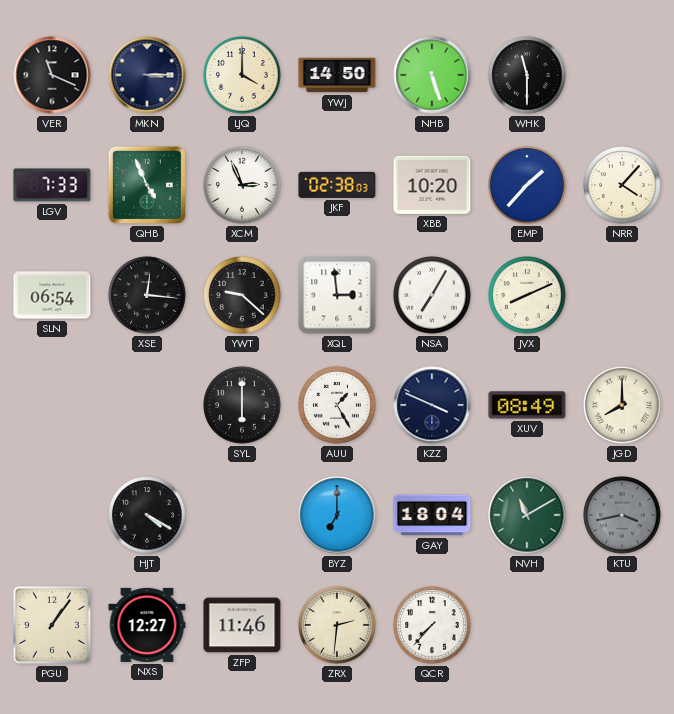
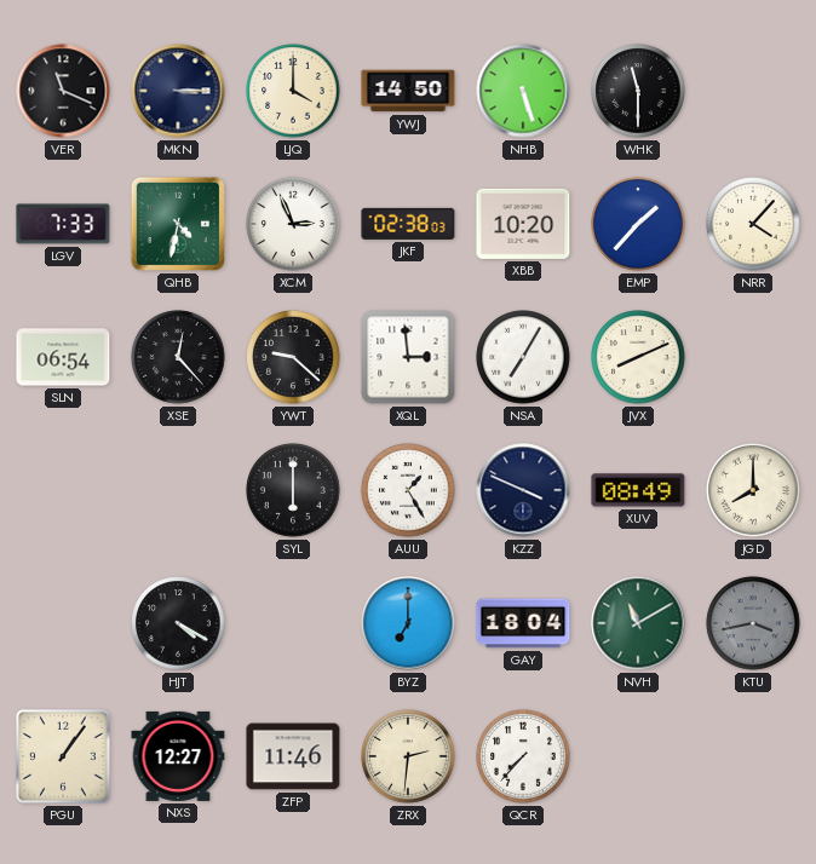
QHB: 4:56 -> 4:32 (178, 224)
XSE: 12:16 -> 12:23 (178, 357)
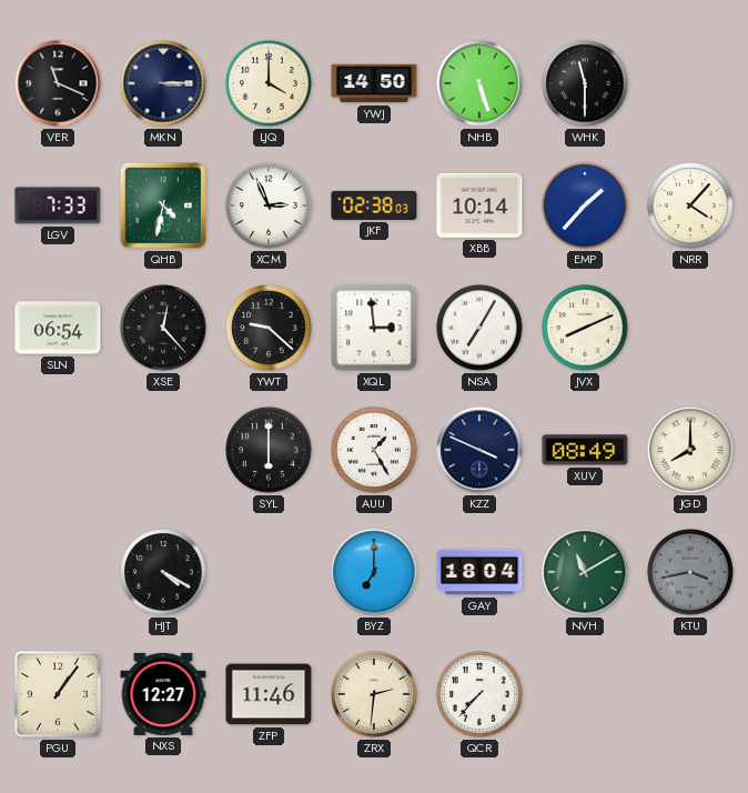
XBB: 10:20 -> 10:14 (479, 205)
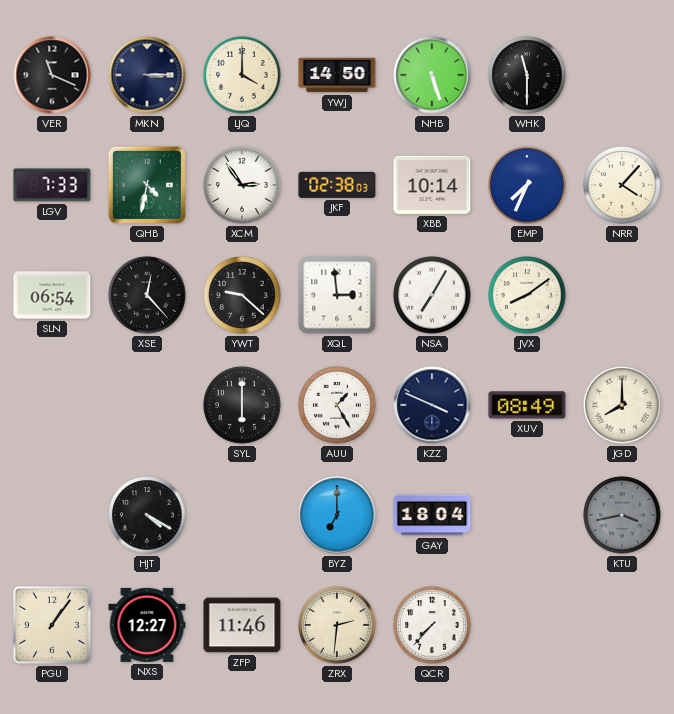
XCM: 2:56 -> 2:54 (242, 185)
EMP: 1:37 -> 7:34 (527, 185)
JVX: 8:11 -> 8:09 (527, 295)
NVH: 11:10 -> none (585, 572)
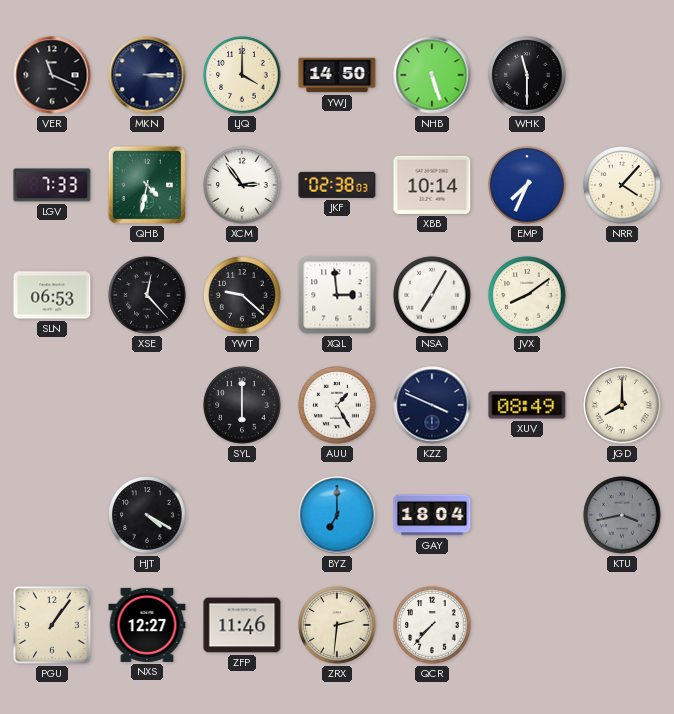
SLN: 06:54 -> 06:53 (52, 295)
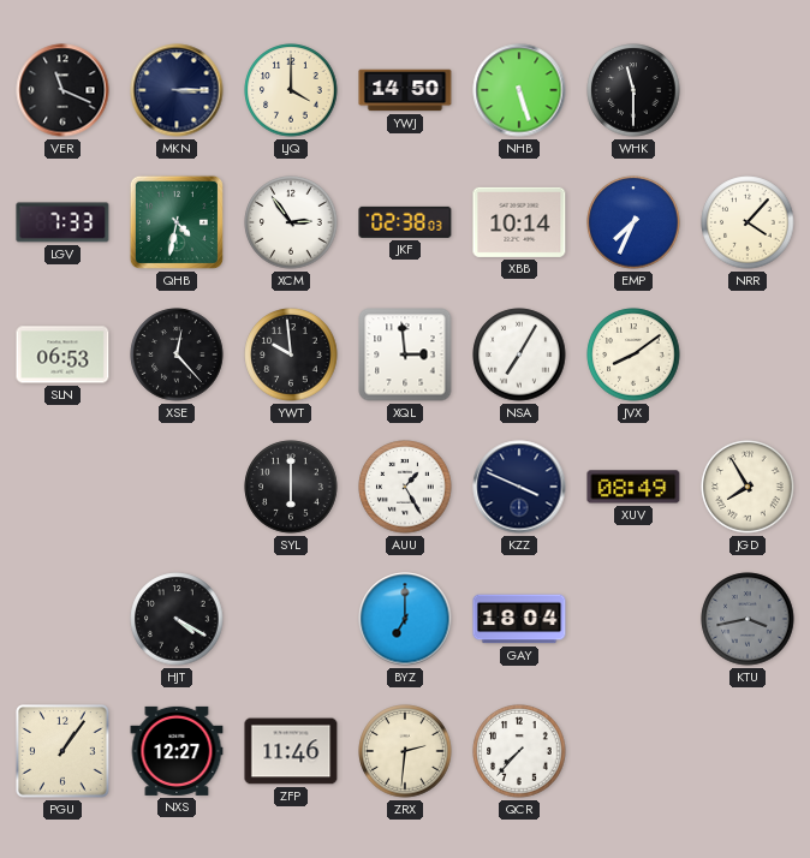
YWT: 9:22 -> 9:59 (291, 354)
JGD: 8:00 -> 7:55 (748, 487)
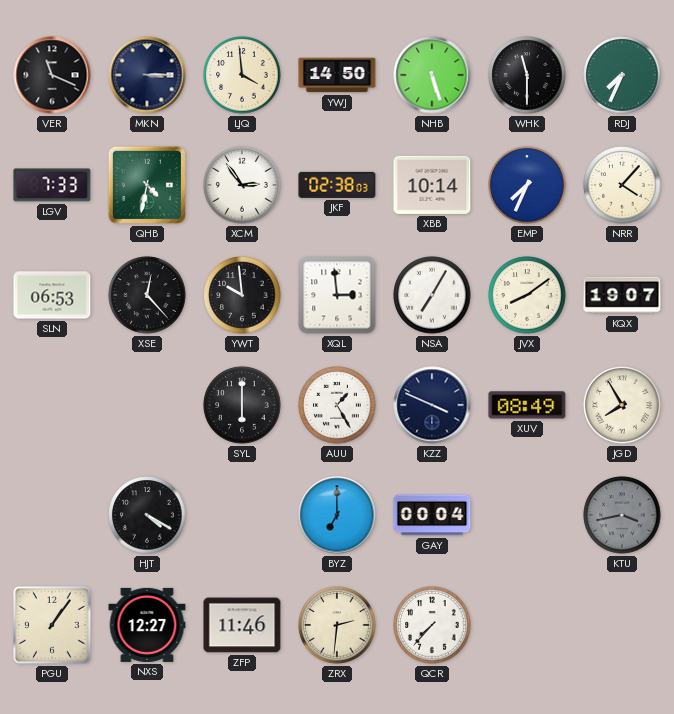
LJQ: 4:00 -> 3:59 (242, 75)
RDJ: none -> 7:34 (622, 75)
KQX: none -> 19:07 (622, 295)
GAY: 18:04 -> 00:04 (432, 515)
